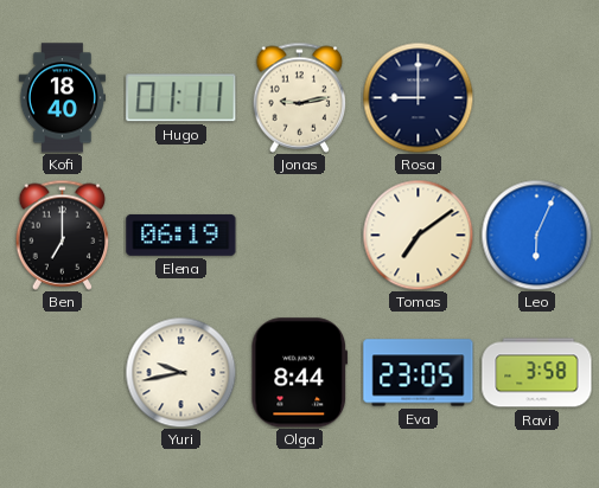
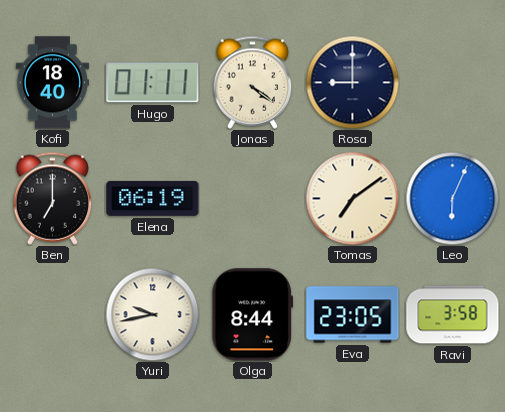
Jonas: 9:13 -> 4:21 (253, 82)
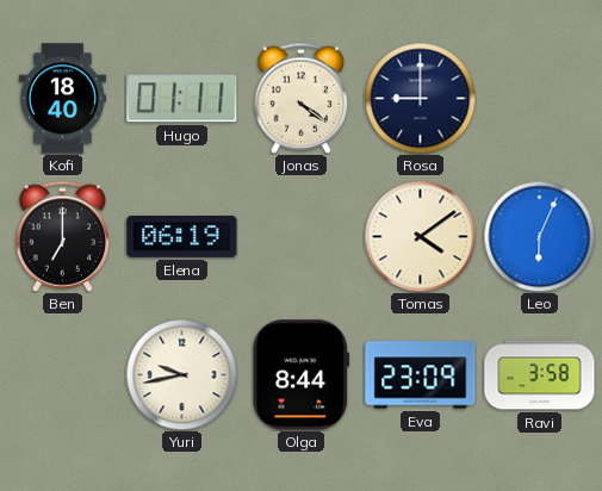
Tomas: 7:09 -> 4:09 (420, 236)
Eva: 23:05 -> 23:09 (421, 375)
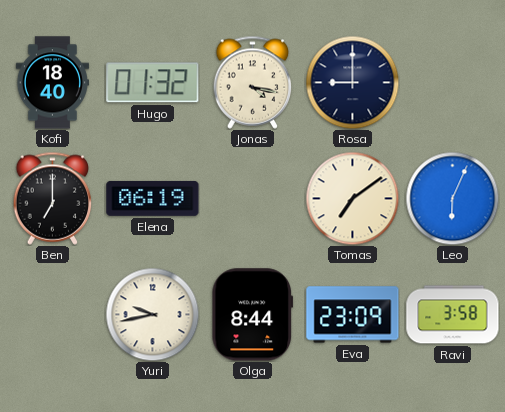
Hugo: 01:11 -> 01:32 (153, 83)
Jonas: 4:21 -> 4:17 (253, 82)
Tomas: 4:09 -> 7:09 (352, 198)
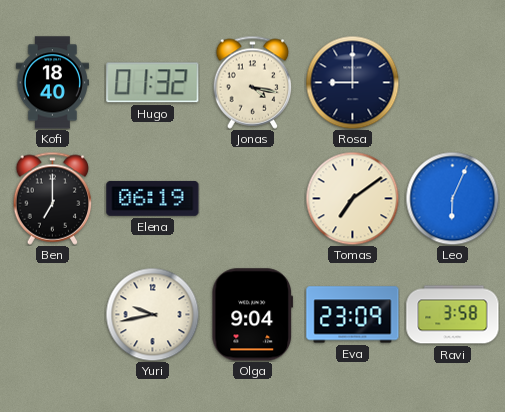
Olga: 8:44 -> 9:04 (253, 315)
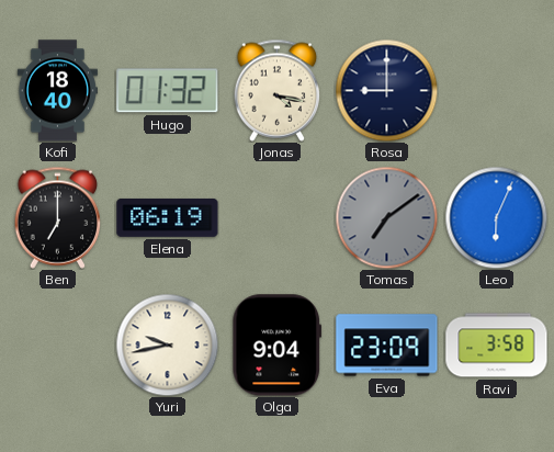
Tomas dial: cream -> grey (386, 217)
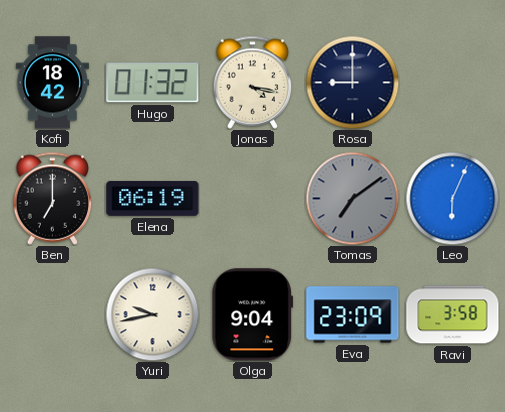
Kofi: 18:40 -> 18:42 (52, 83)
